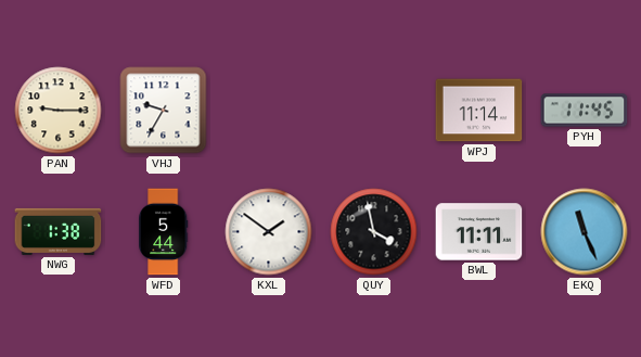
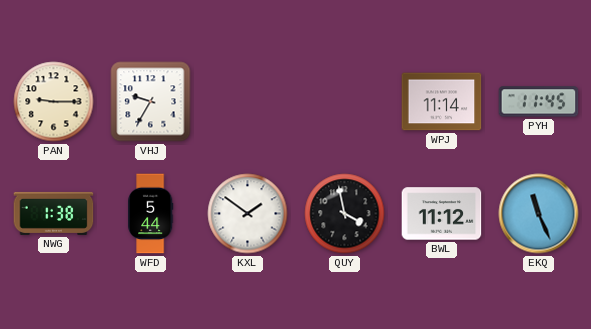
BWL: 11:11 -> 11:12 (442, 214)
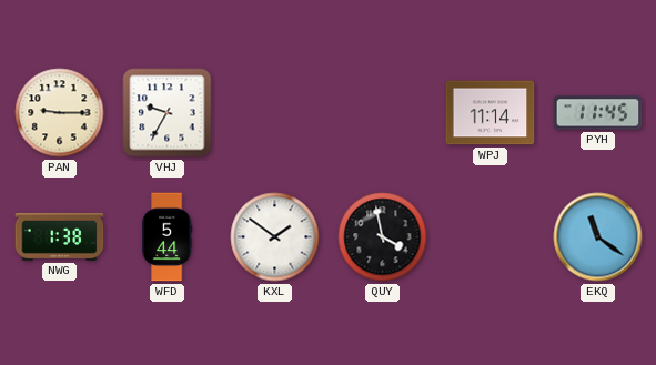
BWL: 11:12 -> none (442, 214)
EKQ: 11:26 -> 11:21 (598, 237)
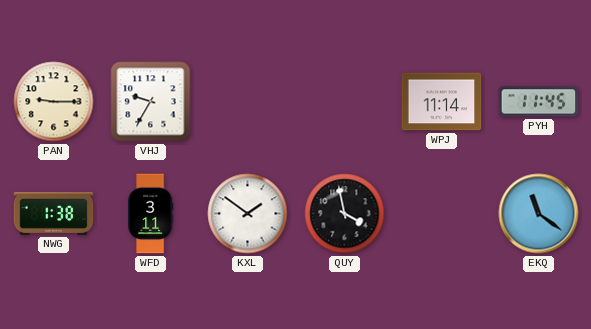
WFD: 5:44 -> 3:11 (151, 214)
